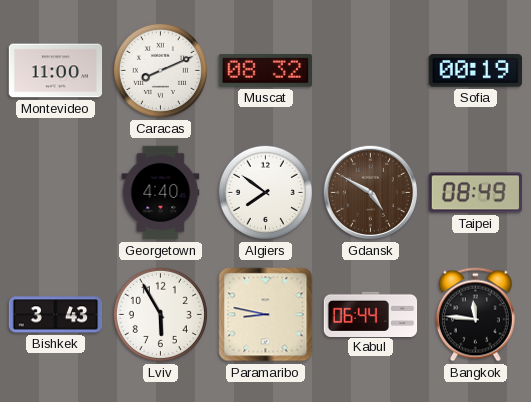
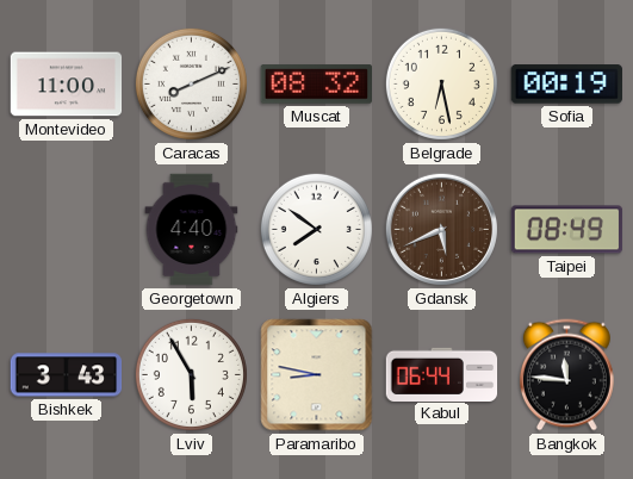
Belgrade: none -> 6:28 (441, 83)
Gdansk: 4:50 -> 5:41 (441, 229)
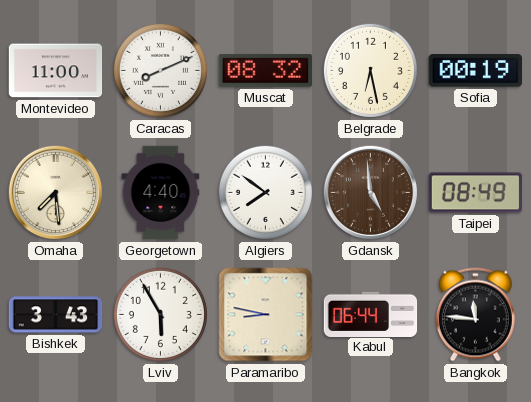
Omaha: none -> 7:29 (55, 192)
Gdansk: 5:41 -> 4:59 (370, 192)
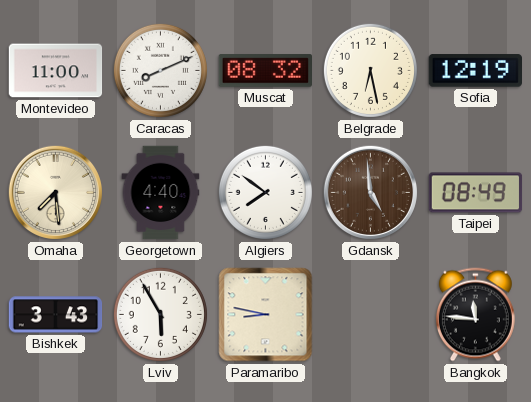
Sofia: 00:19 -> 12:19 (475, 71)
Kabul: 06:44 -> none (371, 314)
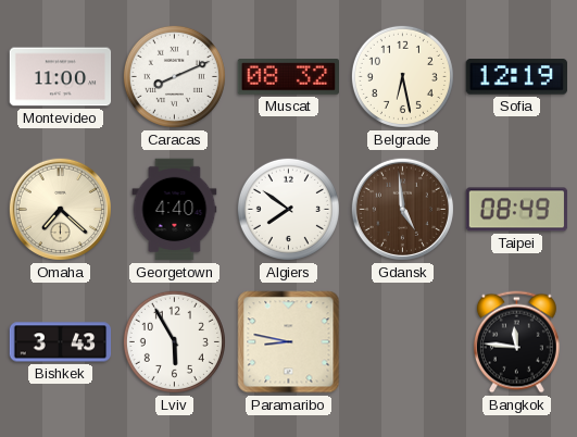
Omaha: 7:29 -> 7:22 (60, 209)
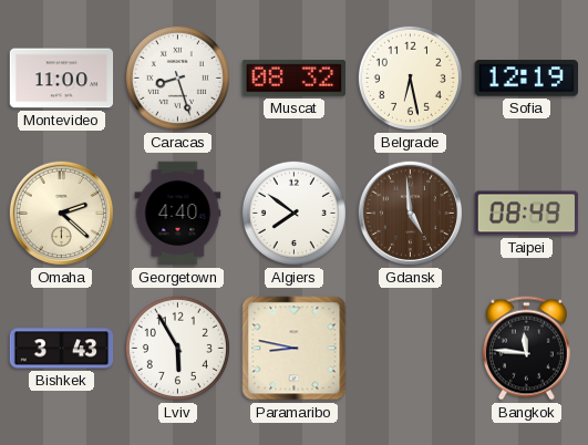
Caracas: 8:11 -> 8:27 (177, 77)
Omaha: 7:22 -> 2:22 (61, 213)
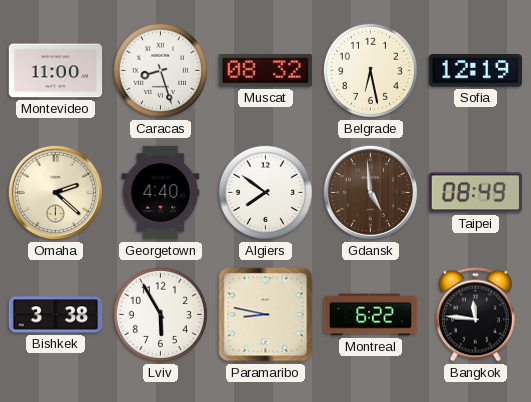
Bishkek: 3:43 -> 3:38 (56, 315)
Montreal: none -> 6:22 (371, 315)
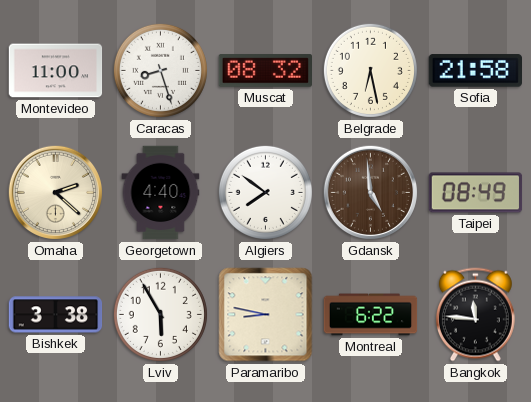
Sofia: 12:19 -> 21:58 (475, 71)
